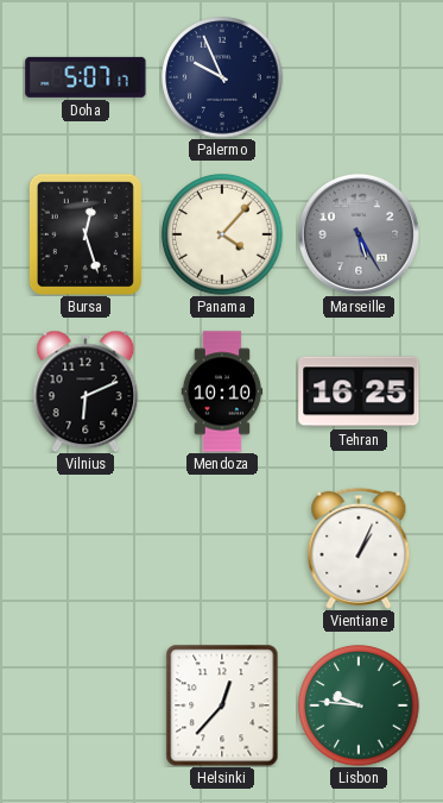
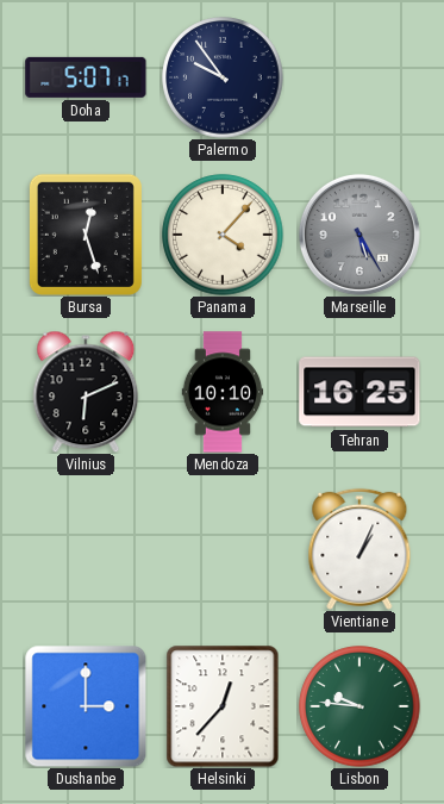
Palermo: 9:56 -> 9:54 (223, 77)
Dushanbe: none -> 3:00 (86, 706)
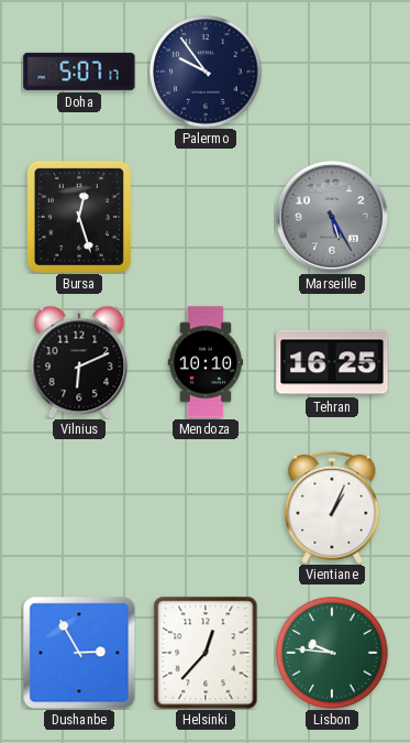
Panama: 4:07 -> none (223, 235)
Dushanbe: 3:00 -> 2:55 (79, 653)
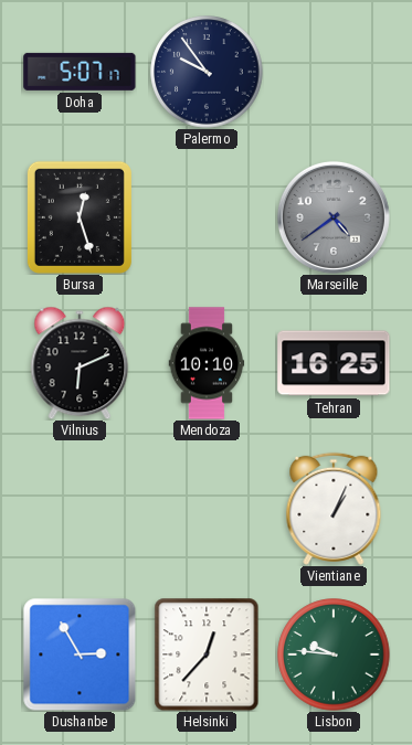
Marseille: 5:25 -> 4:39 (334, 217)
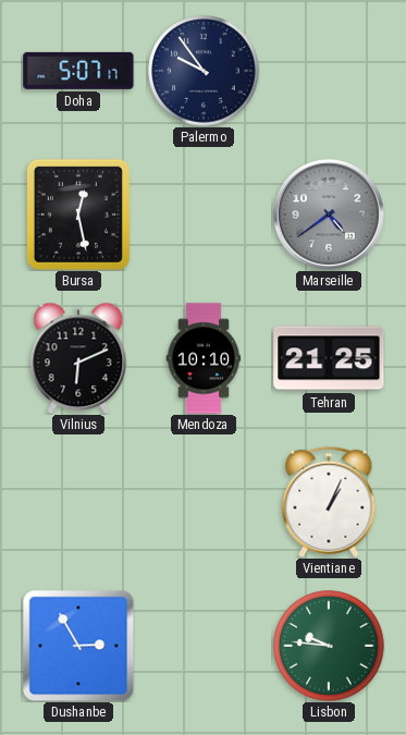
Bursa: 12:27 -> 12:28 (78, 215)
Tehran: 16:25 -> 21:25 (329, 358)
Helsinki: 12:37 -> none (207, 654)
